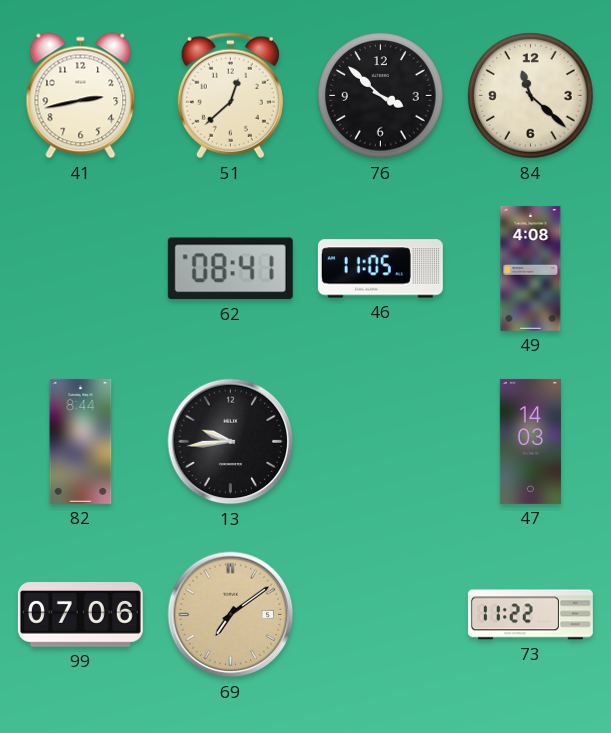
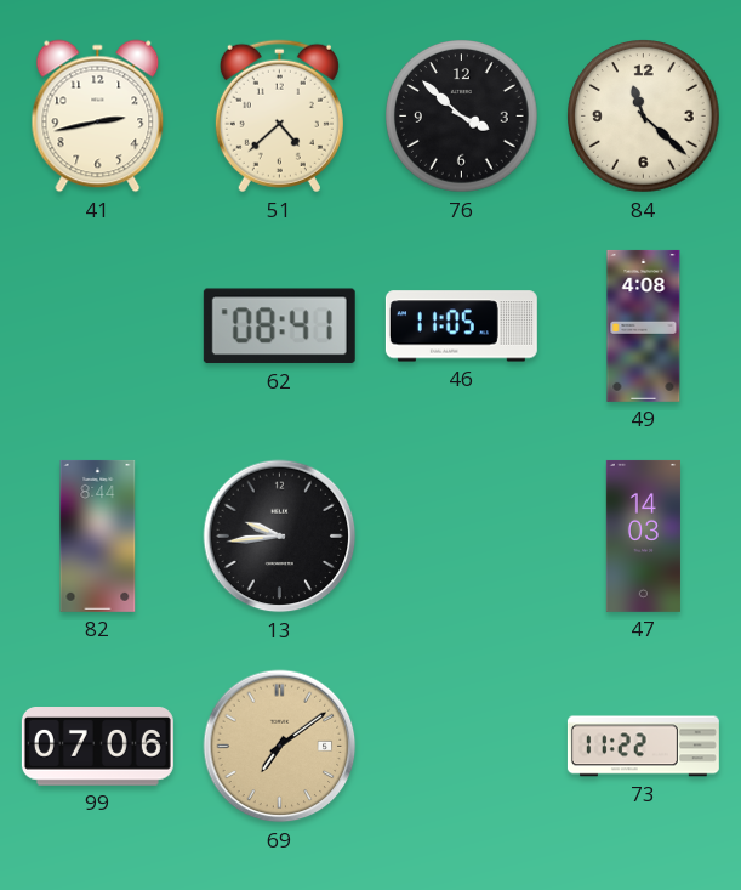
51: 12:38 -> 4:38 (279, 117)
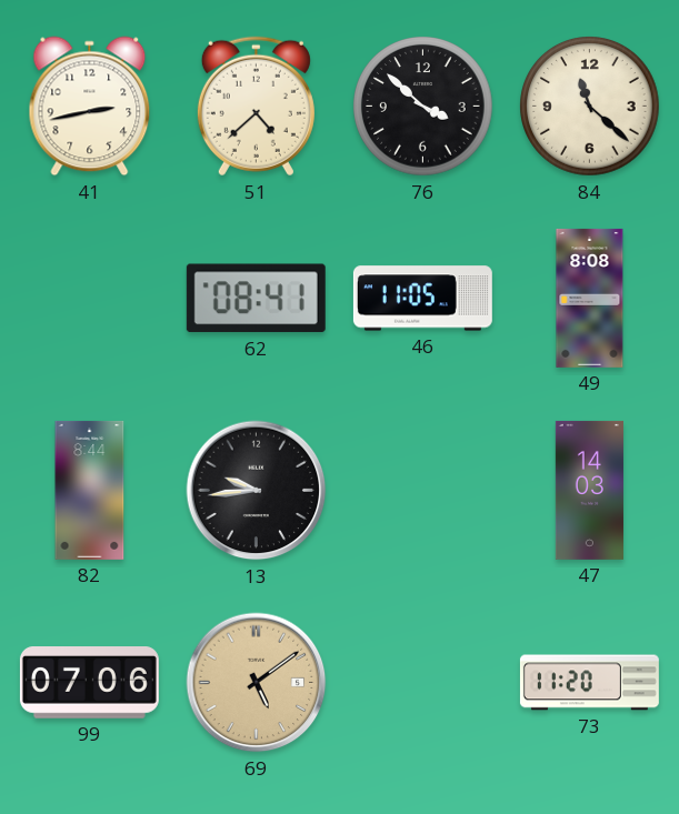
49: 4:08 -> 8:08 (590, 298)
69: 7:09 -> 5:09 (257, 683)
73: 11:22 -> 11:20 (589, 683)
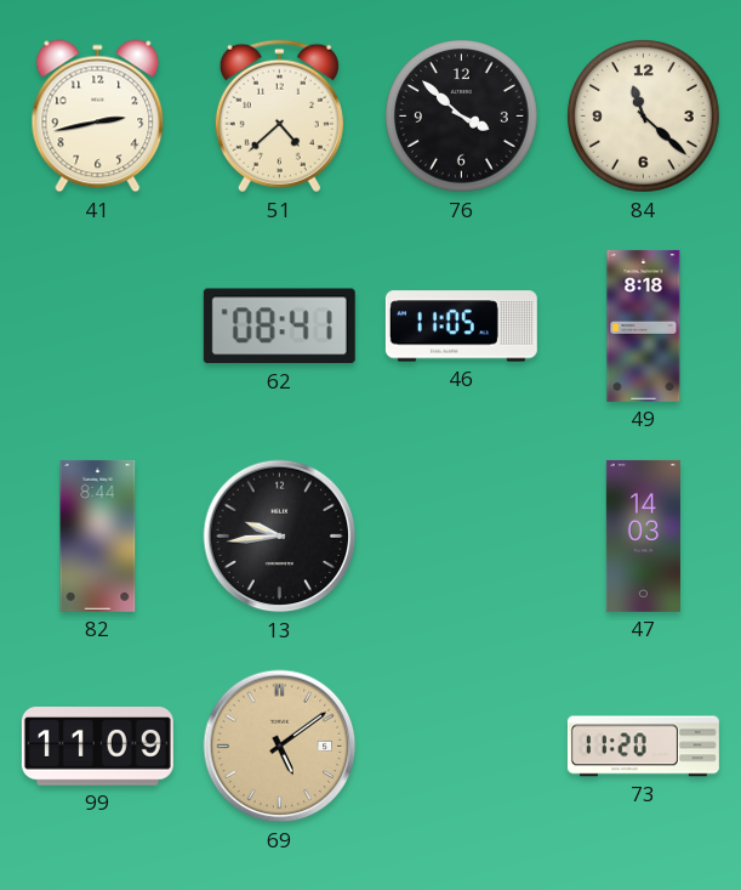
49: 8:08 -> 8:18 (644, 325)
99: 07:06 -> 11:09 (97, 747)
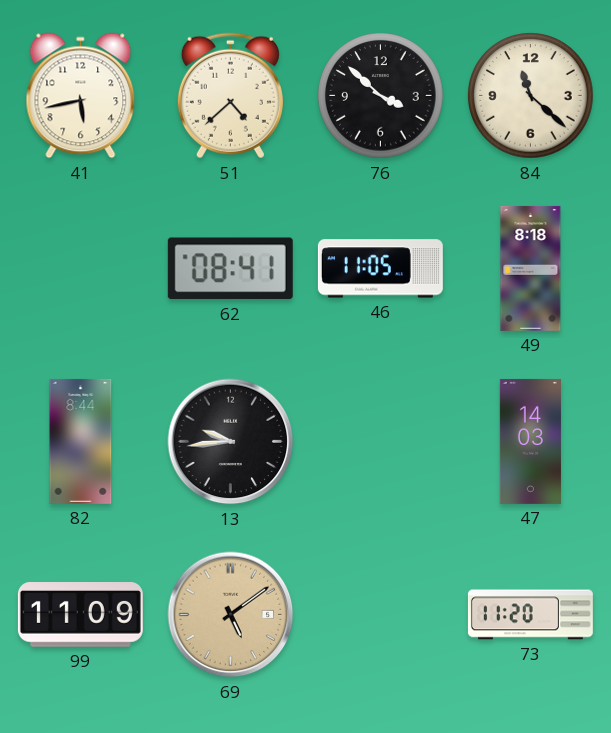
41: 2:43 -> 5:43 (81, 96)
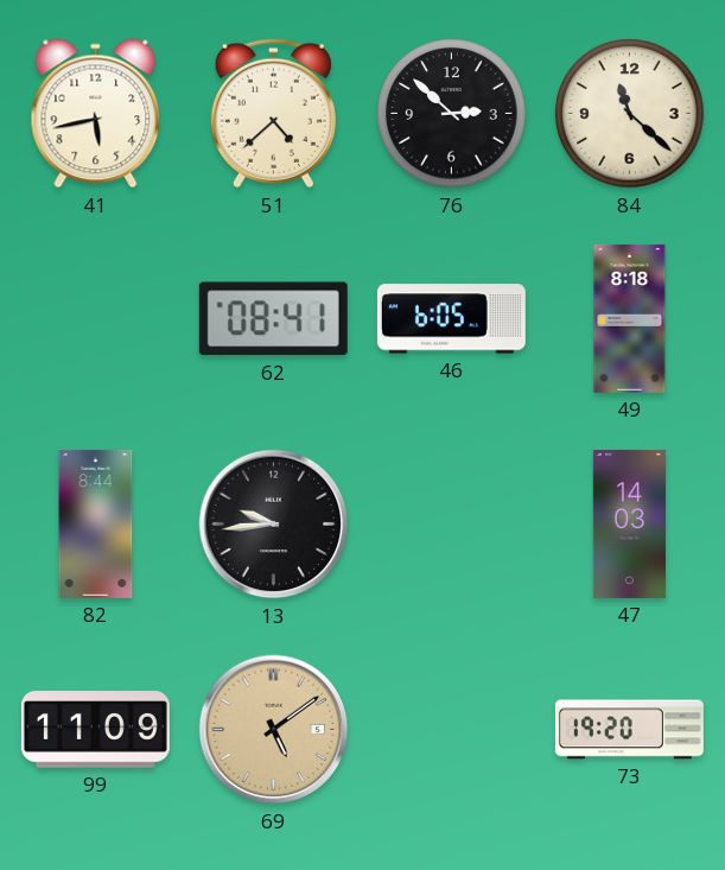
76: 3:52 -> 2:52 (452, 114)
46: 11:05 -> 6:05 (451, 319)
73: 11:20 -> 19:20 (629, 730)
